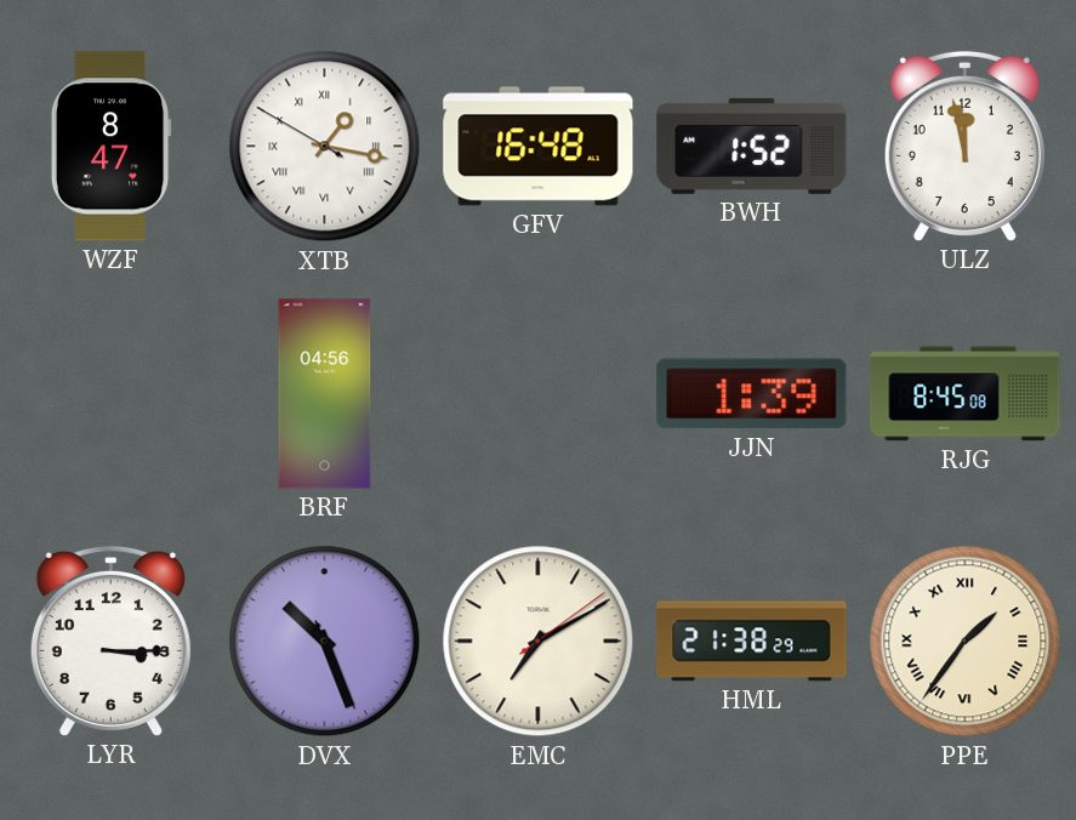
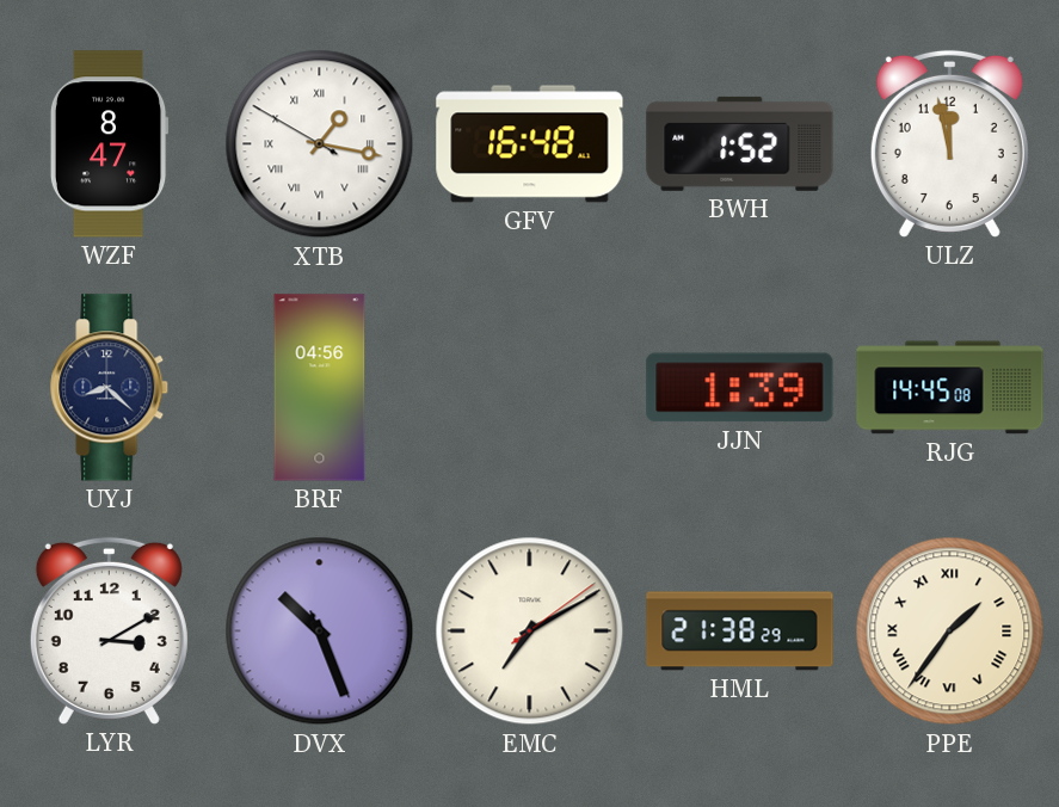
UYJ: none -> 8:22 (110, 388)
RJG: 8:45 -> 14:45 (950, 388)
LYR: 3:15 -> 3:10 (109, 630)
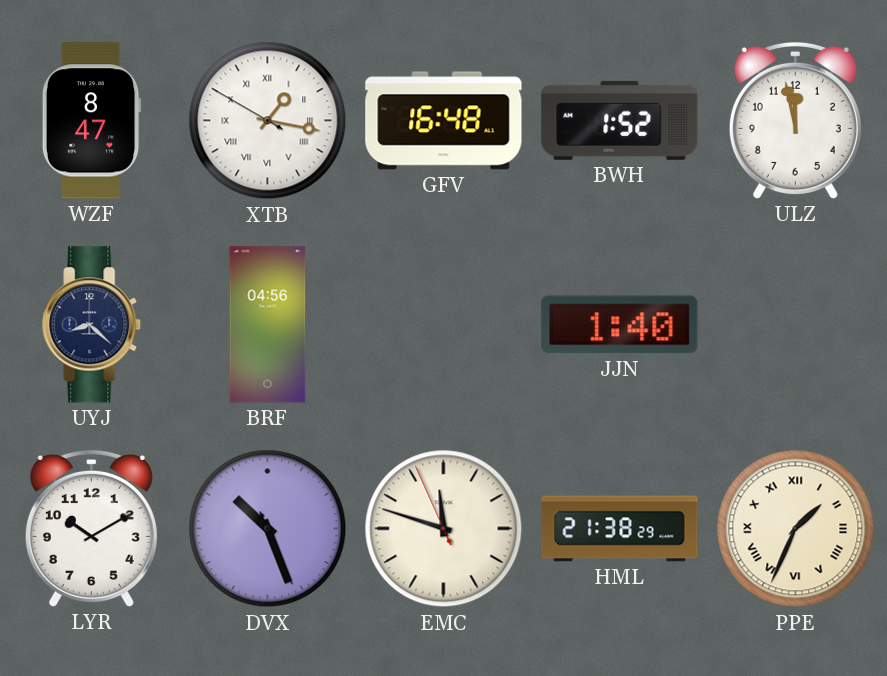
JJN: 1:39 -> 1:40 (620, 325)
RJG: 14:45 -> none (950, 388)
LYR: 3:10 -> 10:10 (91, 528)
EMC: 7:10 -> 11:47 (444, 529)
PPE: 1:36 -> 1:34 (796, 529)
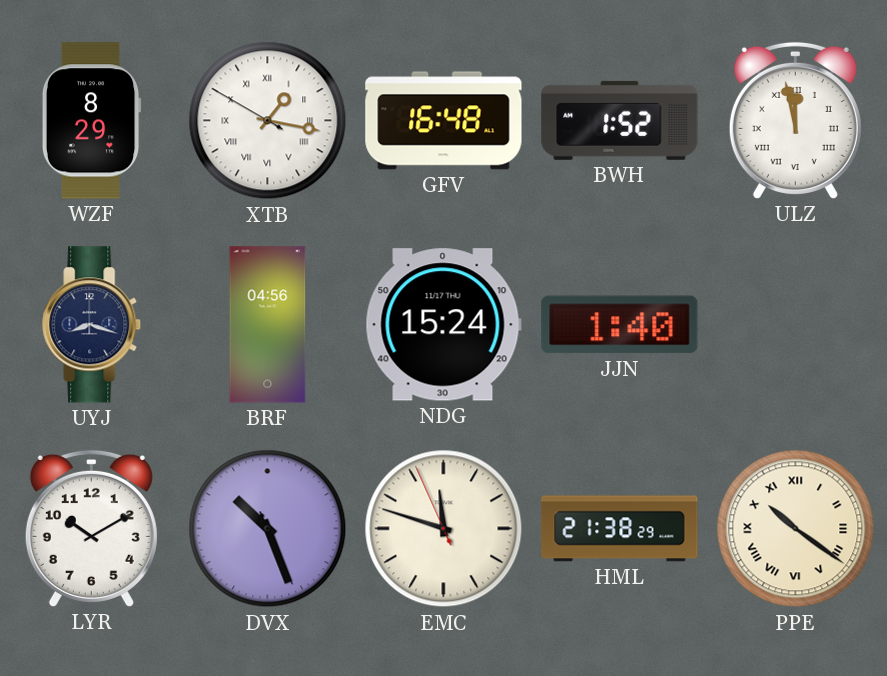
WZF: 8:47 -> 8:29 (91, 121)
ULZ numerals: Arabic -> Roman (795, 120)
UYJ: 8:22 -> 8:18 (92, 325)
NDG: none -> 15:24 (443, 325)
PPE: 1:34 -> 10:21 (796, 529)
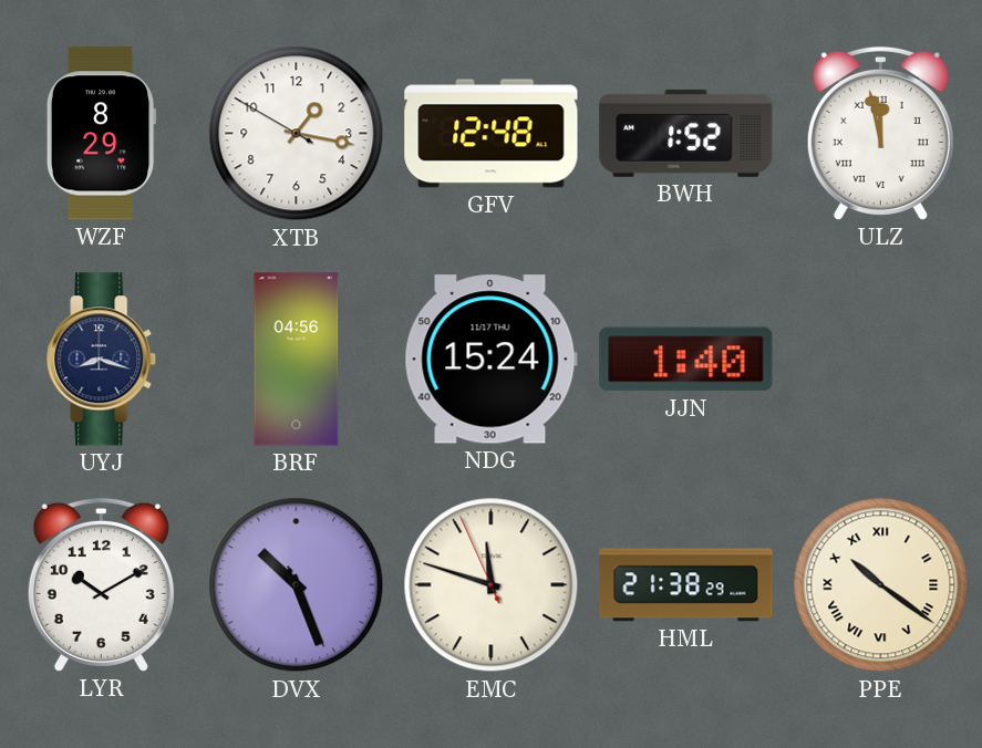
XTB numerals: Roman -> Arabic (297, 134)
GFV: 16:48 -> 12:48 (492, 134)
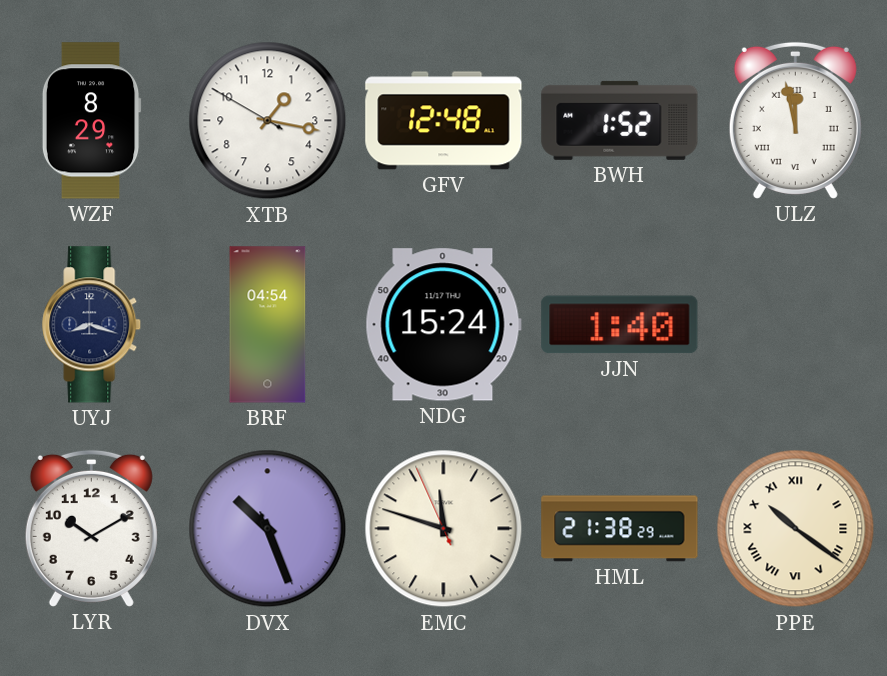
BRF: 04:56 -> 04:54 (268, 325)
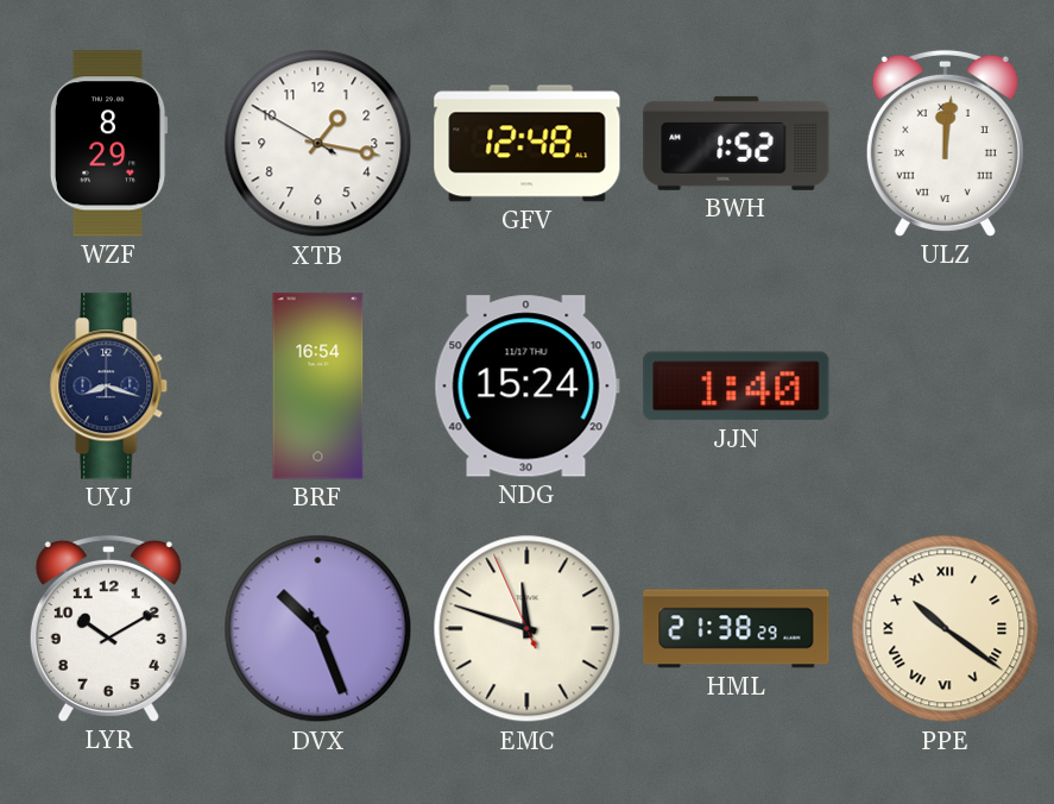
ULZ: 11:58 -> 12:01 (945, 143)
BRF: 04:54 -> 16:54 (318, 387)
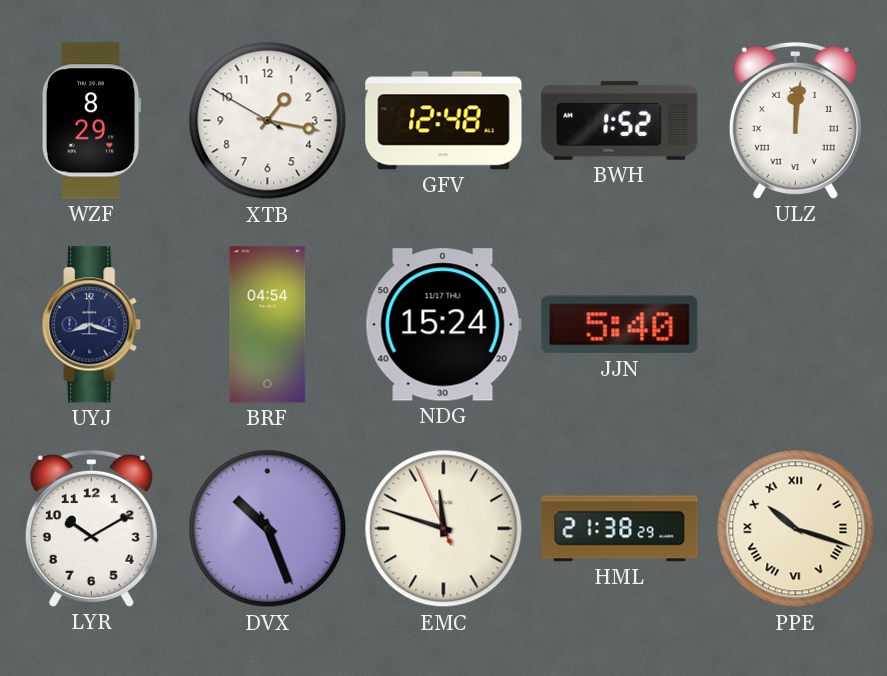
BRF: 16:54 -> 04:54 (268, 325)
JJN: 1:40 -> 5:40 (620, 325)
PPE: 10:21 -> 10:18 (796, 529)
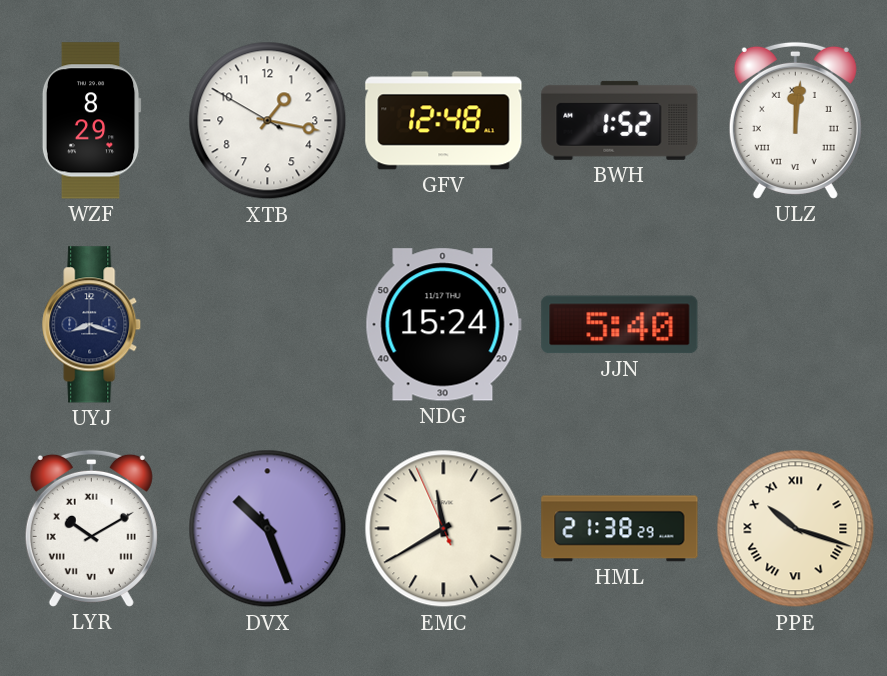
BRF: 04:54 -> none (268, 325)
LYR numerals: Arabic -> Roman (91, 528)
EMC: 11:47 -> 11:39 (444, 529)
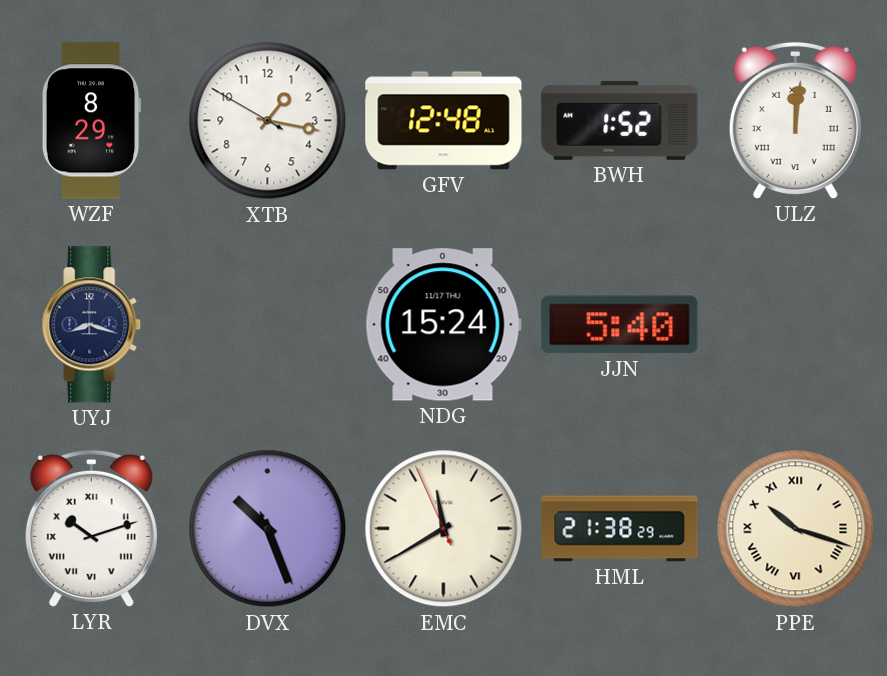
LYR: 10:10 -> 10:12 (91, 528)
